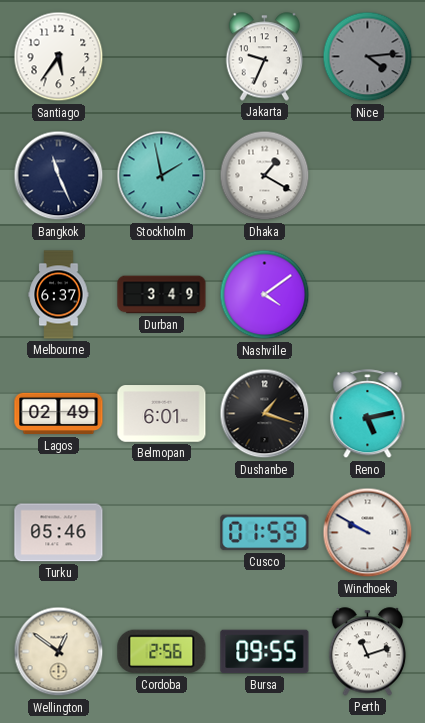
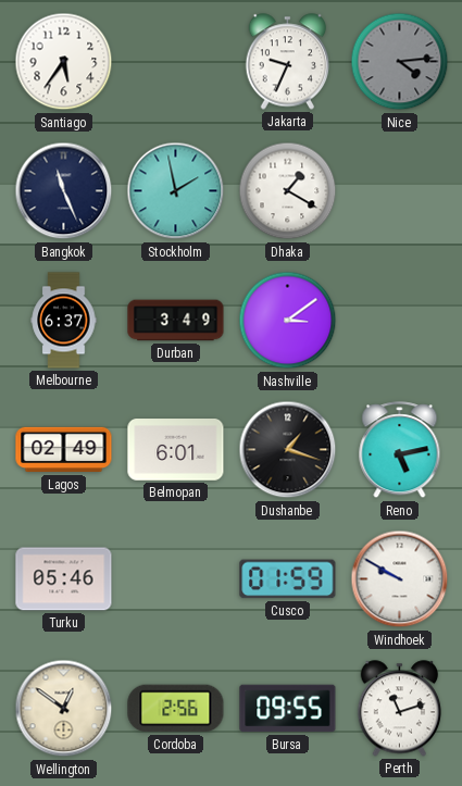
Nashville: 4:09 -> 3:09 (288, 321)
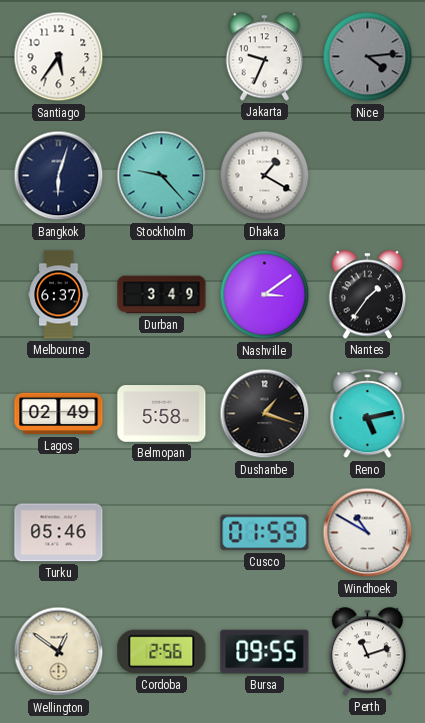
Bangkok: 11:26 -> 6:03 (59, 176)
Stockholm: 1:58 -> 9:23 (162, 176)
Nantes: none -> 1:36 (368, 295)
Belmopan: 6:01 -> 5:58 (162, 414)
Windhoek: 9:50 -> 10:50 (368, 533)
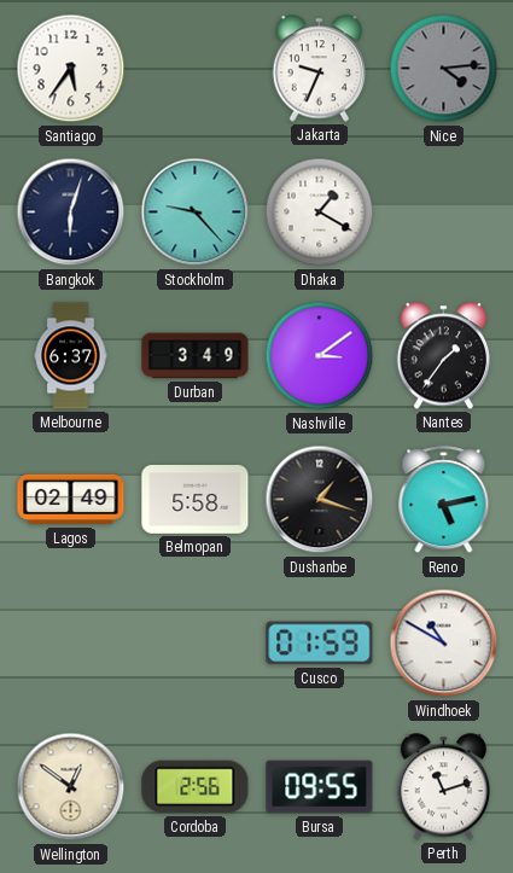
Turku: 05:46 -> none (59, 533)
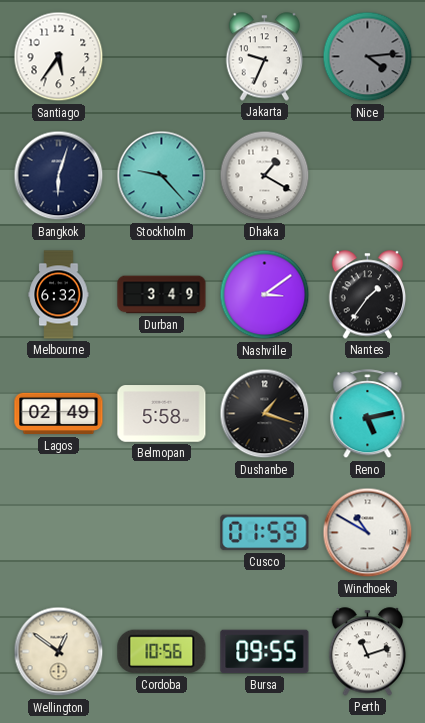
Melbourne: 6:37 -> 6:32 (59, 295)
Cordoba: 2:56 -> 10:56 (162, 652)
